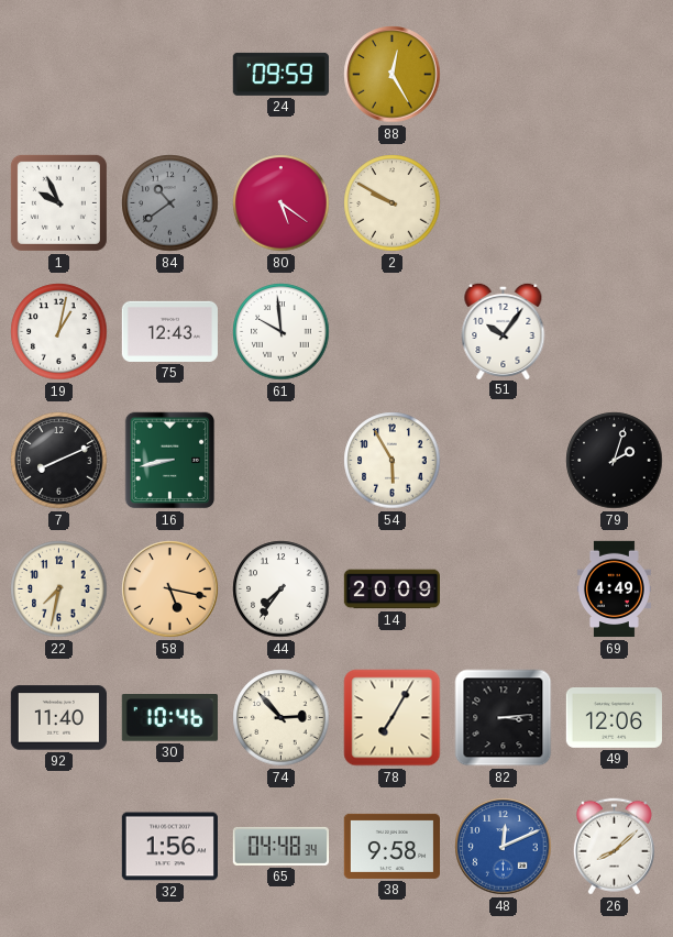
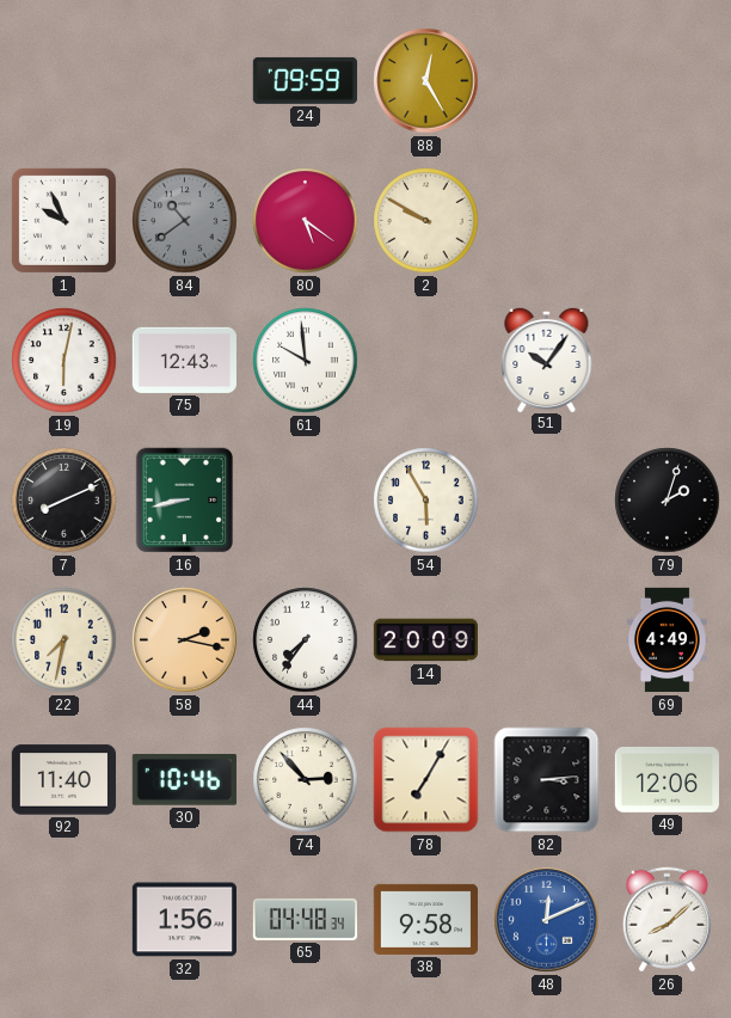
19: 1:02 -> 6:02 (64, 361)
58: 5:17 -> 2:17 (185, 640)
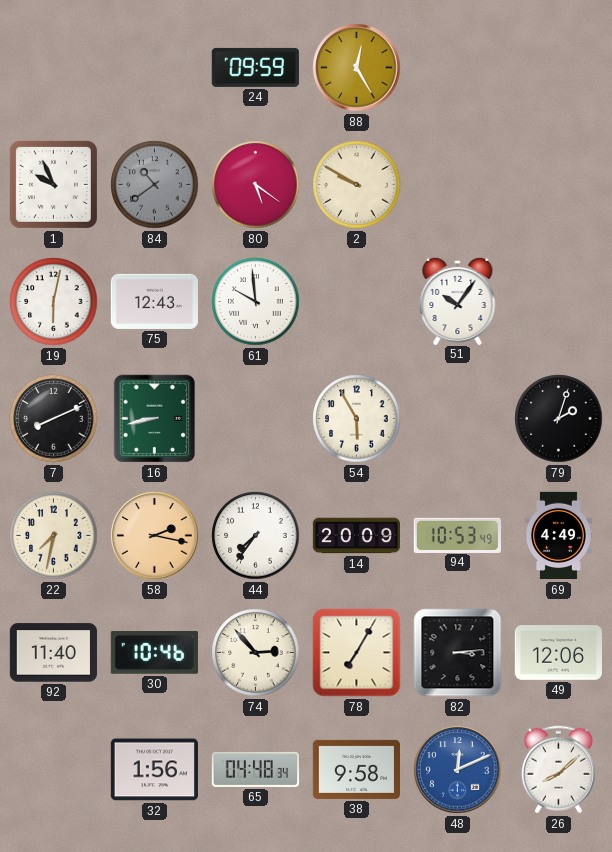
94: none -> 10:53 (457, 535)
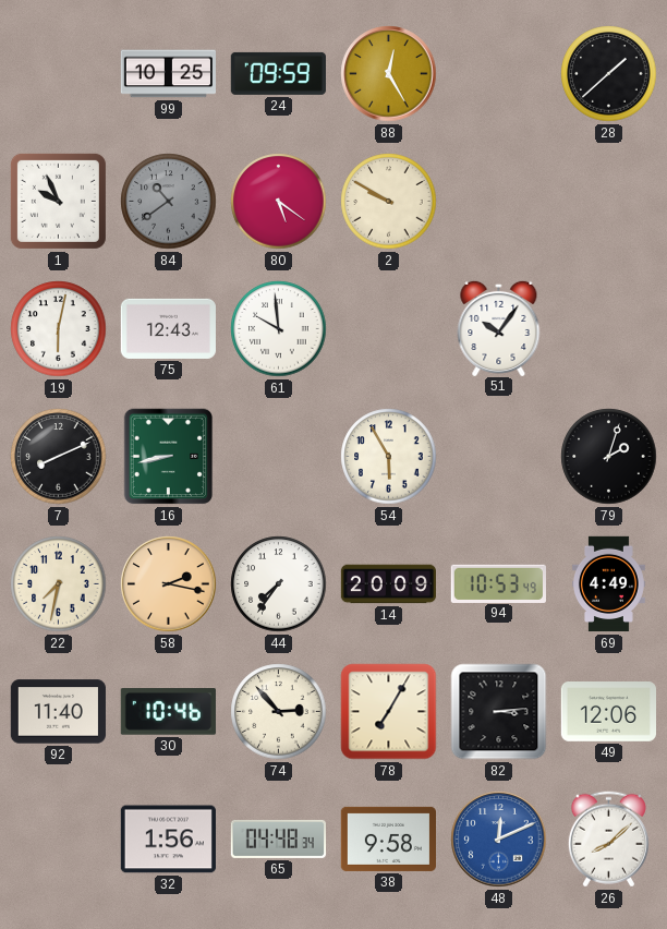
99: none -> 10:25 (168, 74)
28: none -> 1:38 (609, 74)
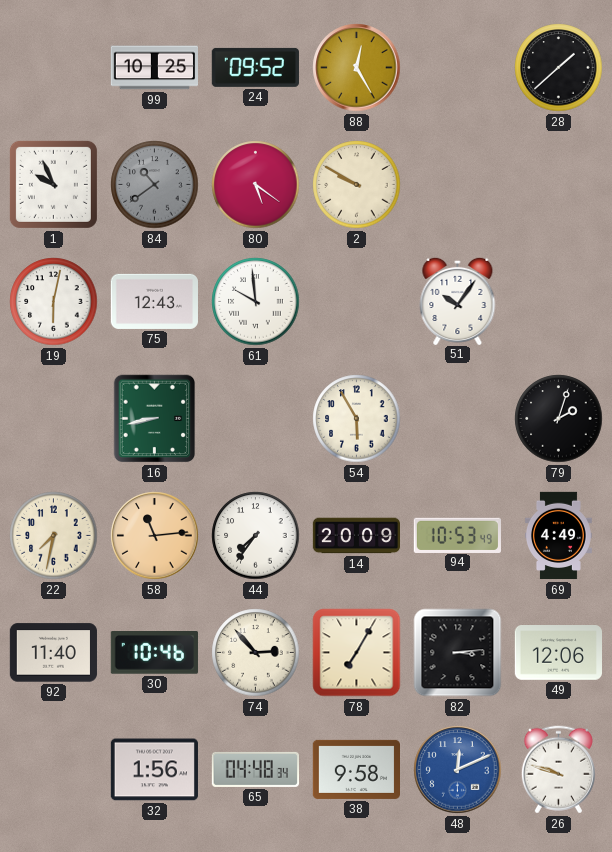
24: 09:59 -> 09:52 (255, 67)
7: 8:11 -> none (59, 457)
58: 2:17 -> 11:14 (155, 536)
26: 8:08 -> 9:48 (558, 770)
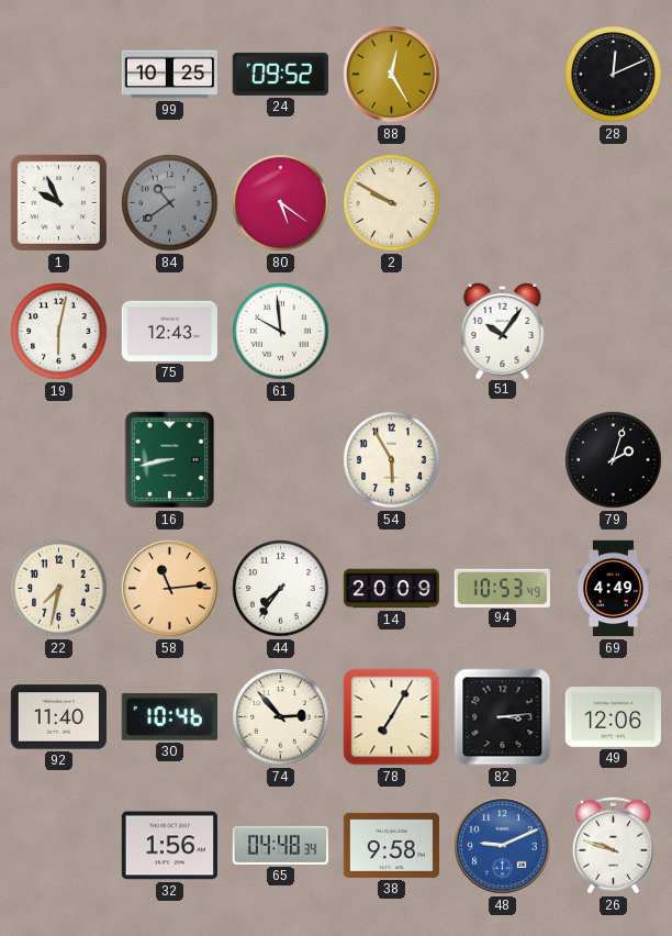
28: 1:38 -> 12:11 (614, 75)
48: 12:11 -> 9:11 (503, 846)
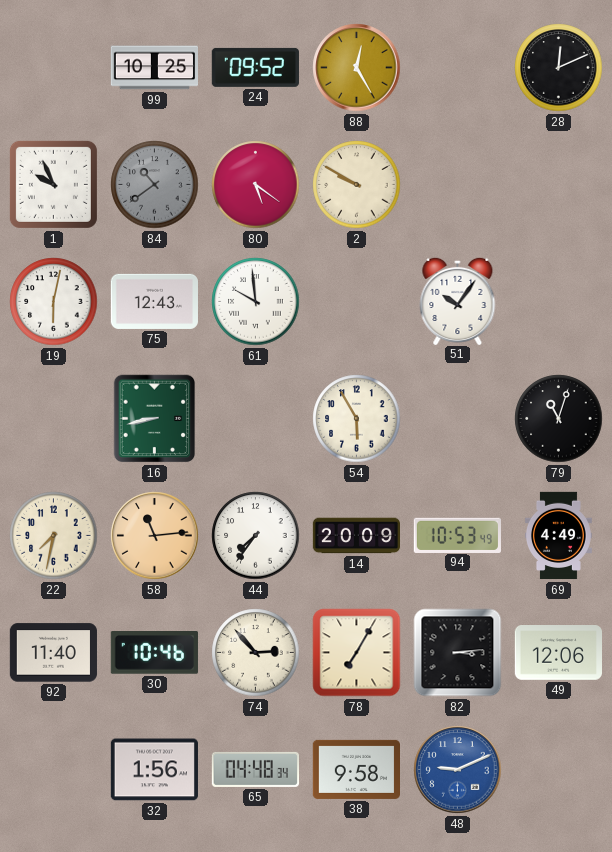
79: 2:03 -> 11:03 (559, 419)
26: 9:48 -> none (613, 846)
